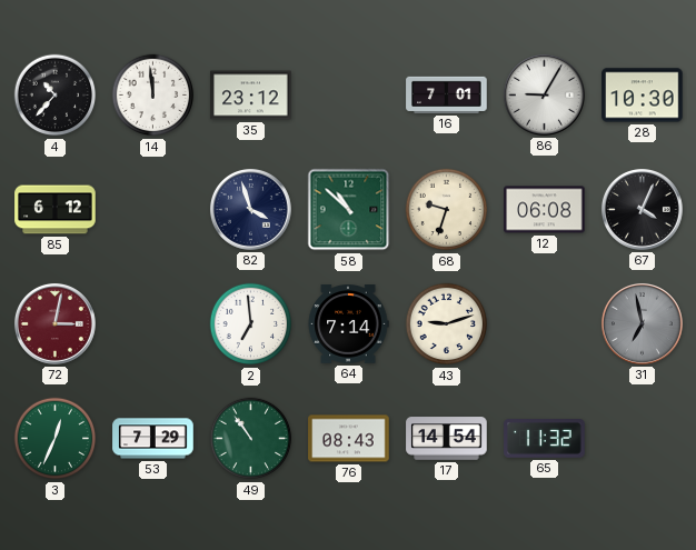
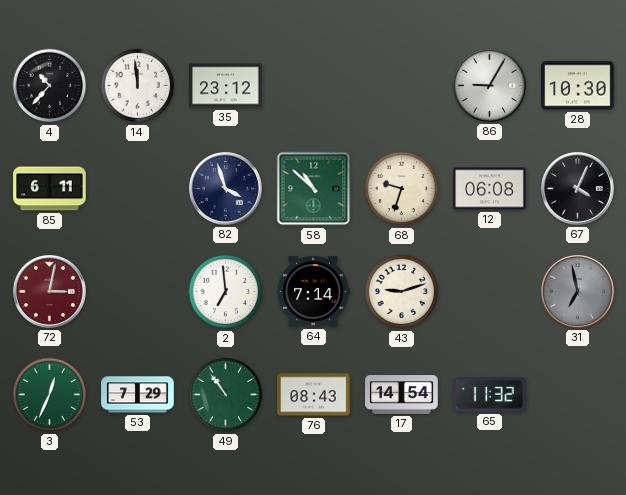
16: 7:01 -> none (447, 94)
85: 6:12 -> 6:11 (50, 189)
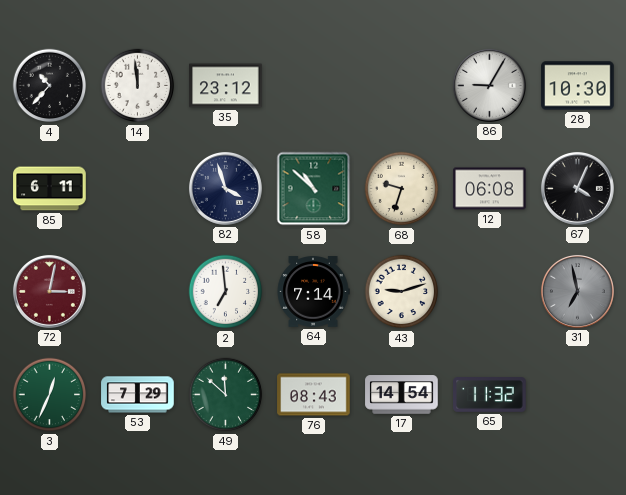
49: 10:54 -> 11:52 (226, 395)
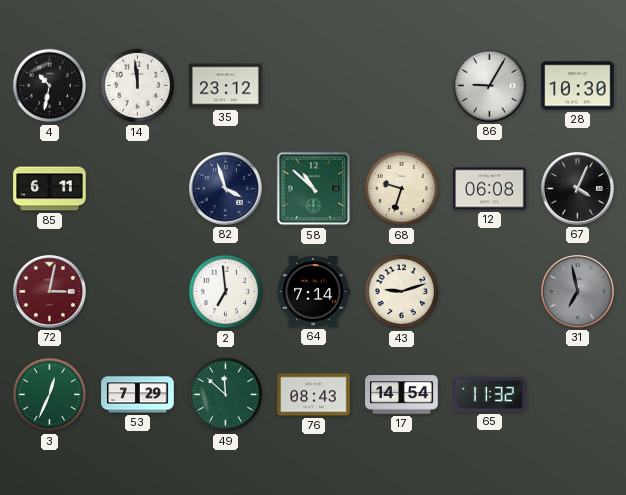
4: 10:37 -> 10:32 (50, 86)
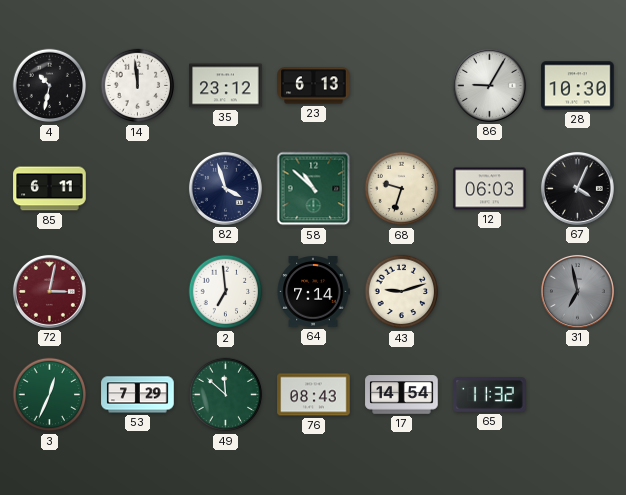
23: none -> 6:13 (314, 86)
12: 06:08 -> 06:03 (490, 189)
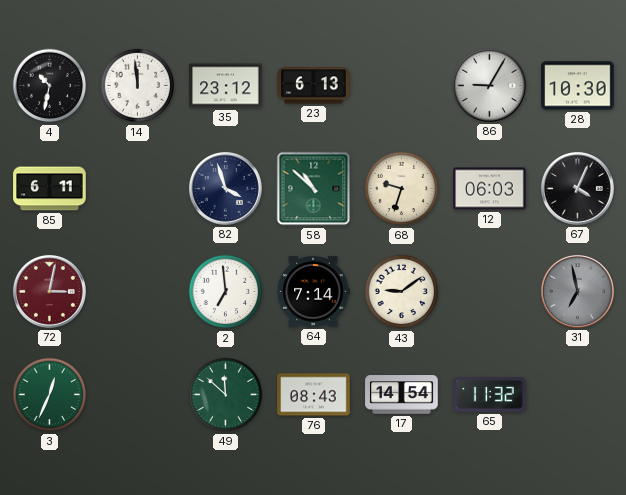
43: 9:12 -> 9:09 (402, 292)
53: 7:29 -> none (138, 395)
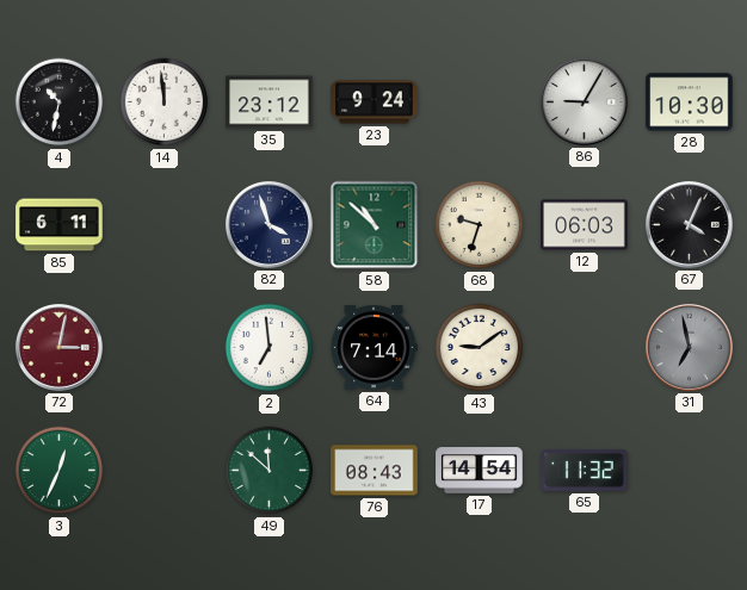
23: 6:13 -> 9:24 (375, 103)
